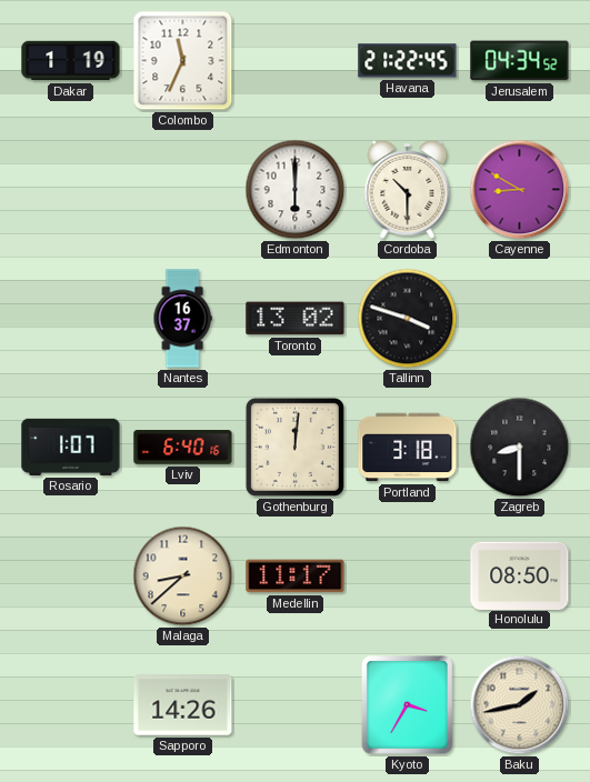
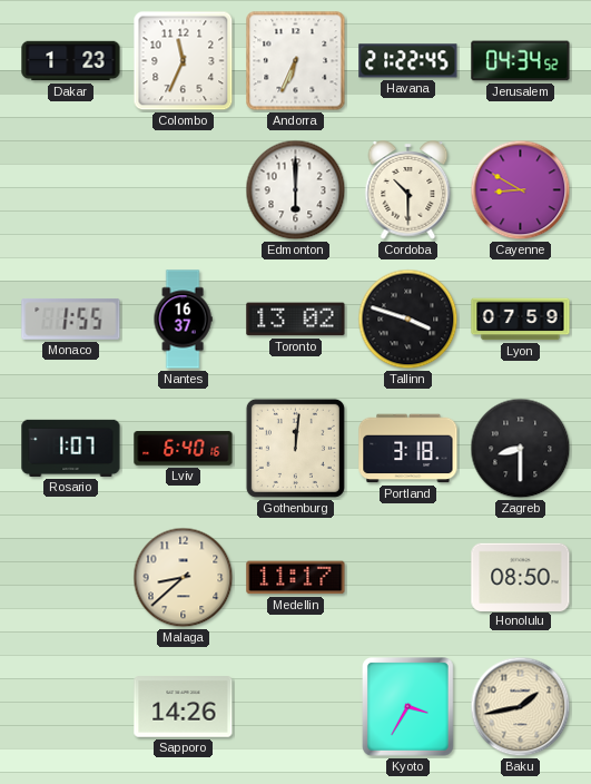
Dakar: 1:19 -> 1:23 (71, 61)
Andorra: none -> 6:34 (296, 61)
Monaco: none -> 1:55 (71, 318)
Lyon: none -> 07:59 (521, 320)
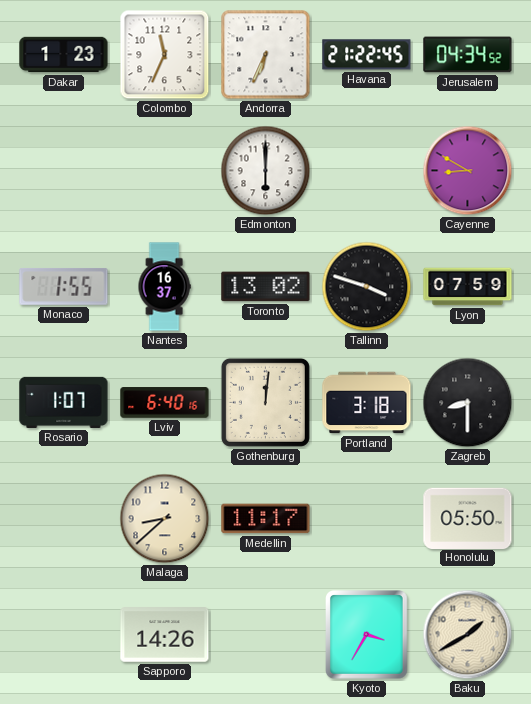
Cordoba: 10:30 -> none (408, 190)
Honolulu: 08:50 -> 05:50 (468, 518)
Baku: 1:43 -> 1:40 (468, 635)
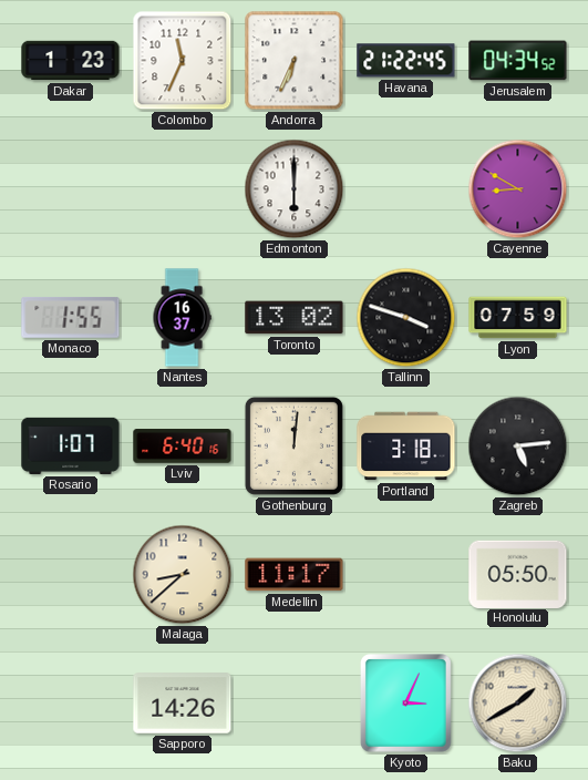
Zagreb: 8:30 -> 5:14 (518, 447)
Kyoto: 3:35 -> 3:04 (406, 704)
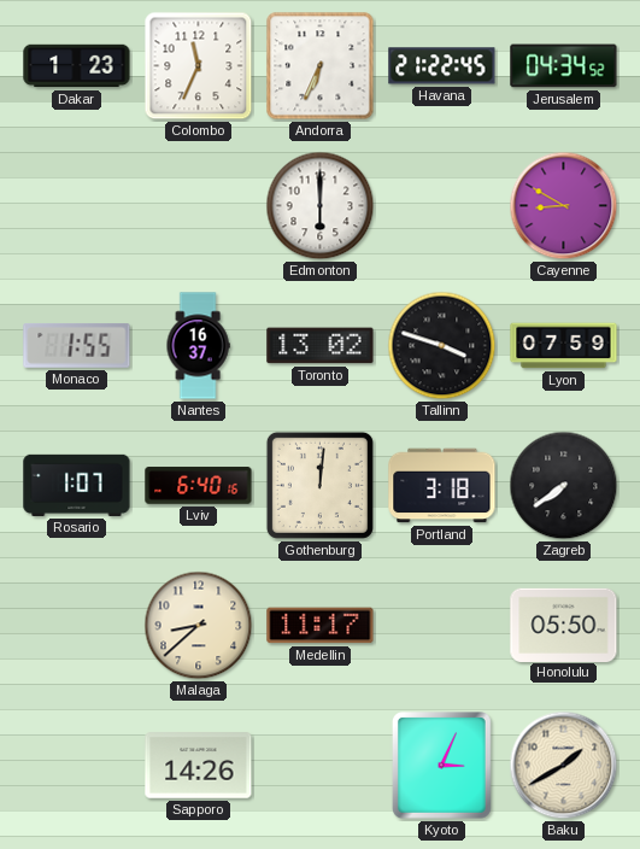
Zagreb: 5:14 -> 7:39 (564, 486)
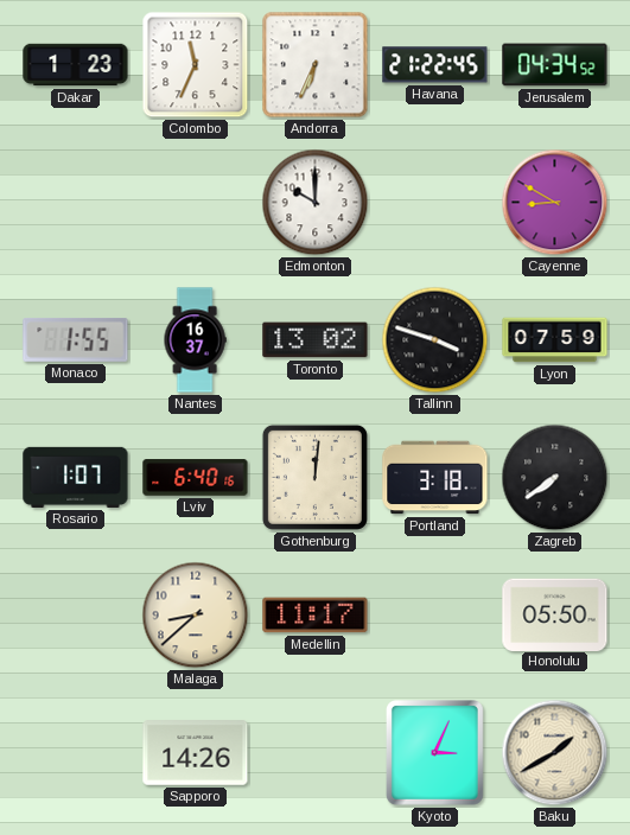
Edmonton: 6:00 -> 10:00 (316, 203)
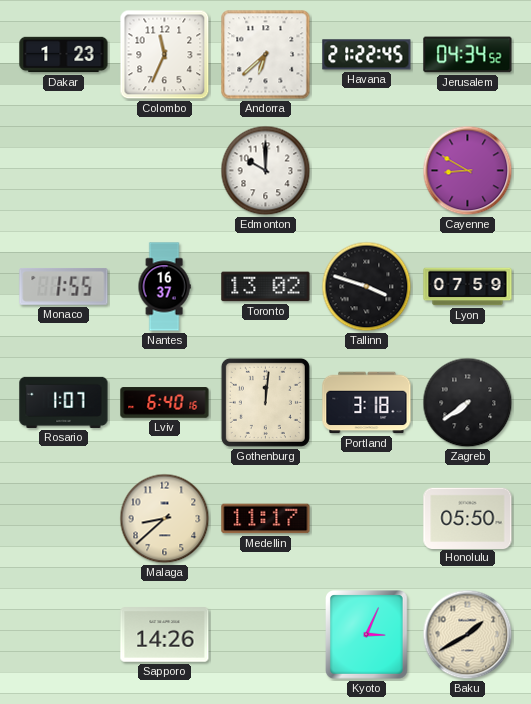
Andorra: 6:34 -> 6:38 (266, 55)
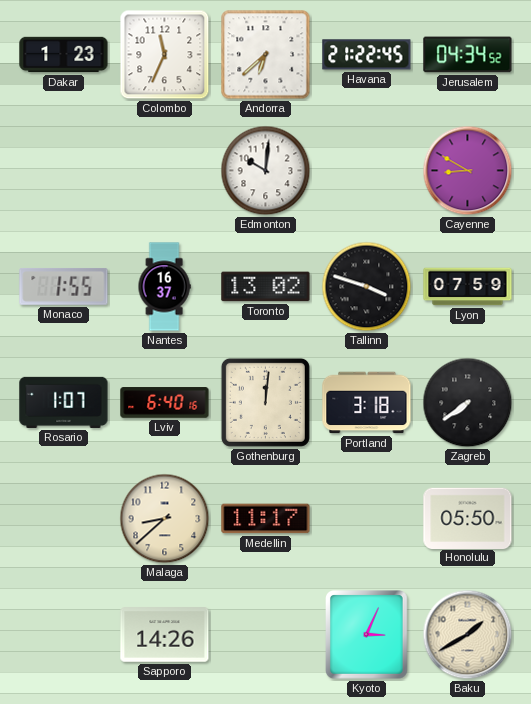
Edmonton: 10:00 -> 10:01 (266, 171)
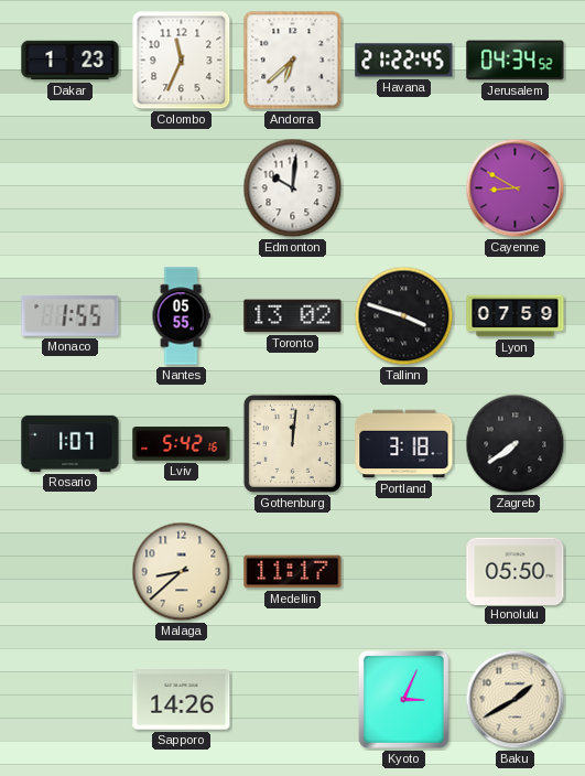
Nantes: 16:37 -> 05:55 (181, 316)
Lviv: 6:40 -> 5:42 (182, 444)
